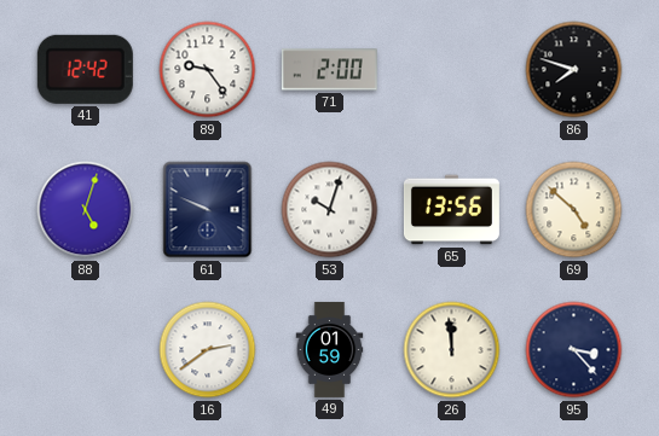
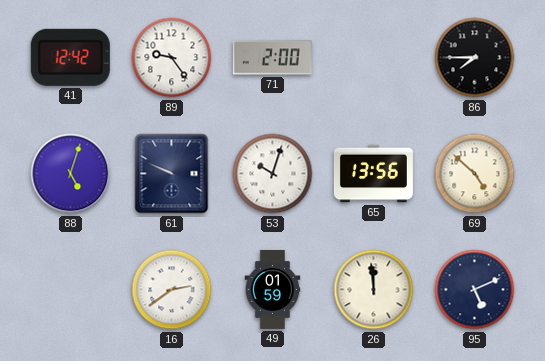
86: 7:48 -> 7:45 (475, 58)
95: 3:23 -> 5:11 (475, 290)
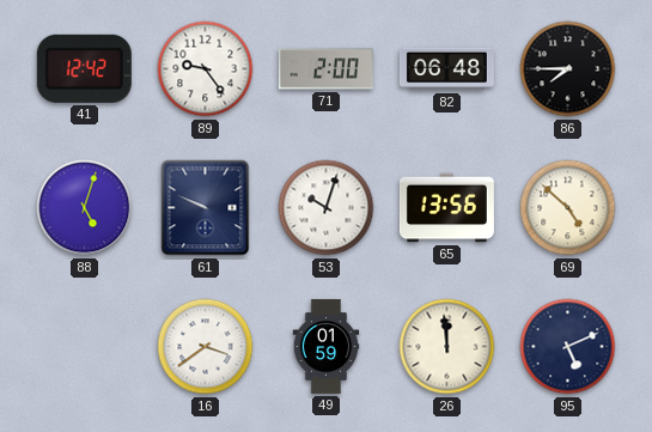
82: none -> 06:48 (446, 69)
16: 2:39 -> 3:39 (206, 347)
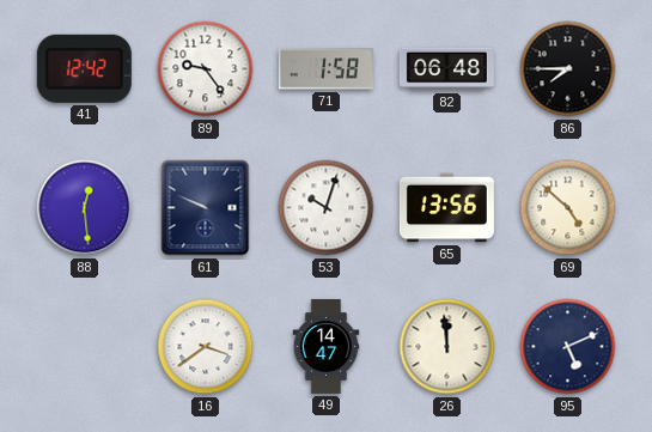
71: 2:00 -> 1:58 (325, 69)
88: 5:03 -> 12:29 (85, 208)
49: 01:59 -> 14:47 (327, 346)
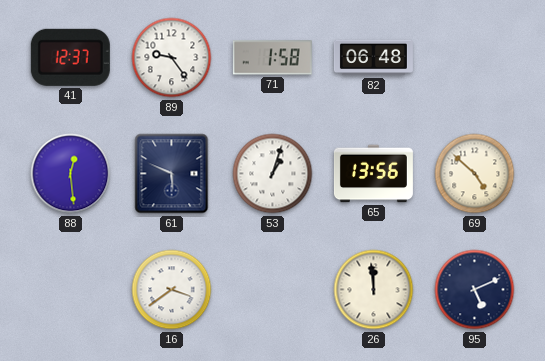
41: 12:42 -> 12:37 (70, 57)
86: 7:45 -> none (568, 69)
61: 9:49 -> 5:49 (172, 174)
53: 10:03 -> 1:03 (273, 174)
49: 14:47 -> none (327, 346)
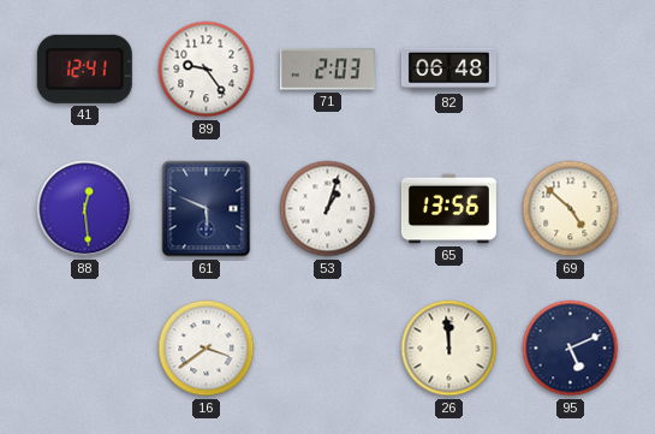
41: 12:37 -> 12:41 (84, 69)
71: 1:58 -> 2:03 (327, 70)
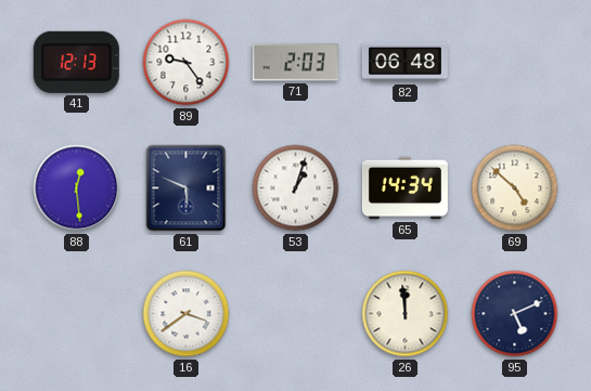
41: 12:41 -> 12:13 (76, 62)
65: 13:56 -> 14:34 (404, 188)
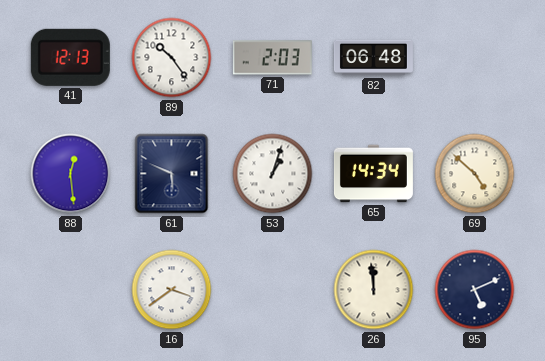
89: 9:24 -> 10:24 (172, 58)
